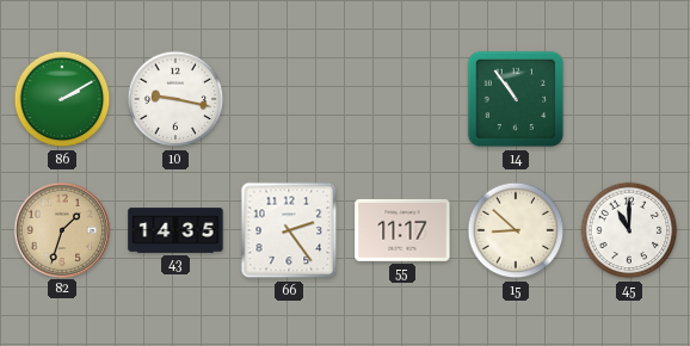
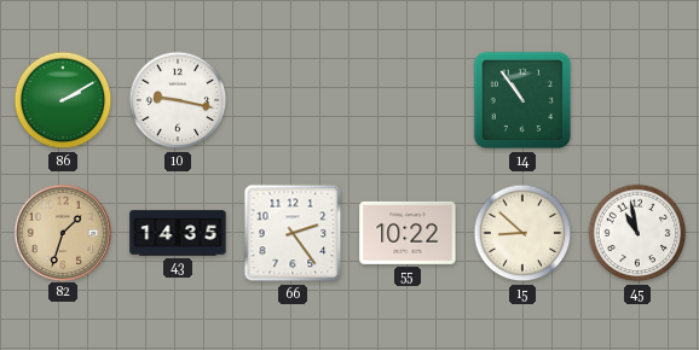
55: 11:17 -> 10:22 (408, 233)
45: 11:00 -> 10:58 (637, 233)
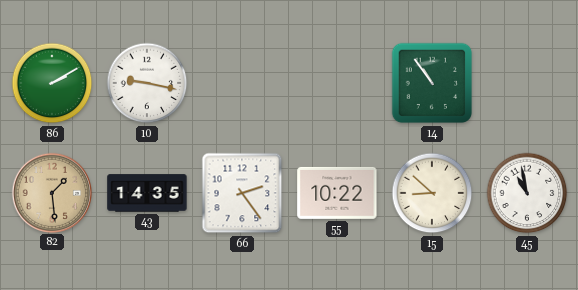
82: 1:33 -> 1:29 (51, 192)
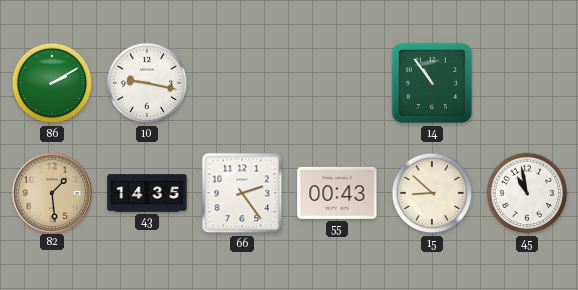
55: 10:22 -> 00:43 (337, 193)
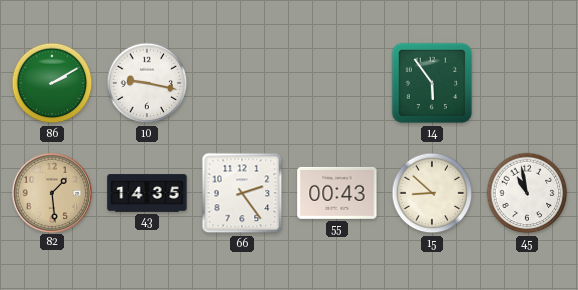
14: 10:54 -> 5:54 (432, 83)
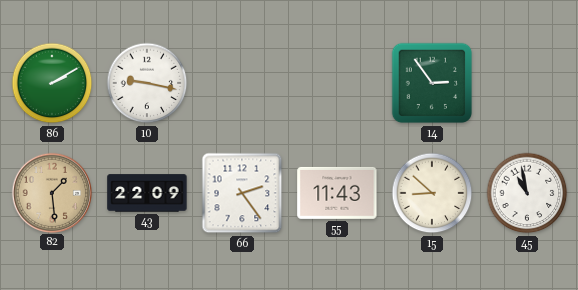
14: 5:54 -> 2:54 (432, 83)
43: 14:35 -> 22:09 (147, 193)
55: 00:43 -> 11:43 (337, 193)
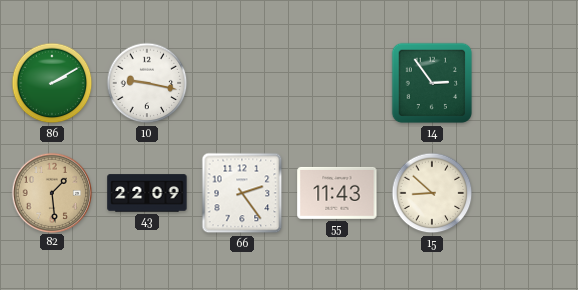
45: 10:58 -> none (527, 193)
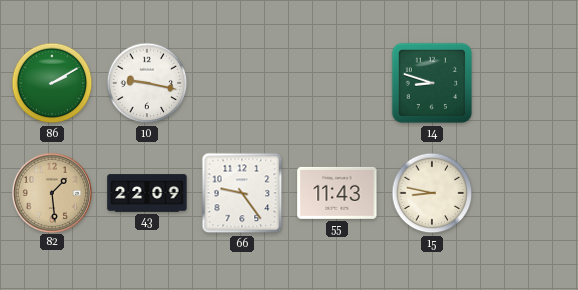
14: 2:54 -> 8:48 (432, 83)
66: 2:24 -> 9:24 (242, 193)
15: 8:52 -> 8:47 (432, 193)
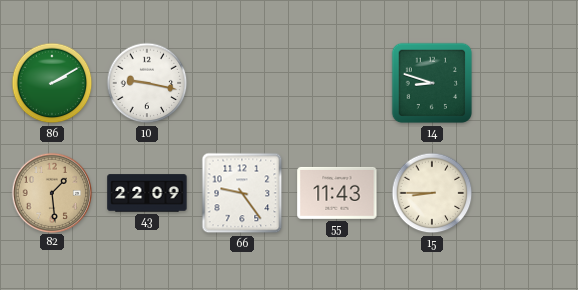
15: 8:47 -> 8:45 (432, 193)
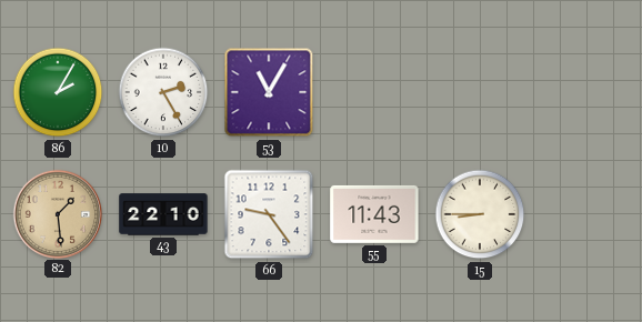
86: 2:10 -> 2:05 (58, 92)
10: 9:17 -> 2:25 (163, 92)
53: none -> 11:05 (269, 92)
14: 8:48 -> none (432, 83)
43: 22:09 -> 22:10 (163, 214)
